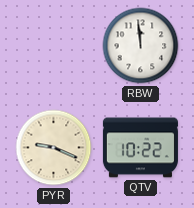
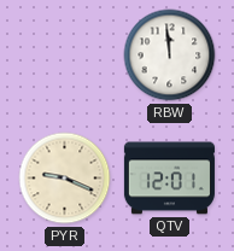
QTV: 10:22 -> 12:01 (169, 179)
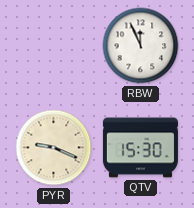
RBW: 11:59 -> 11:56 (141, 46)
QTV: 12:01 -> 15:30 (140, 148)
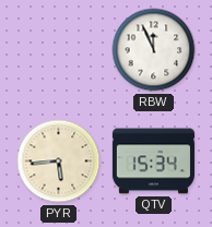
PYR: 9:19 -> 5:44 (59, 162)
QTV: 15:30 -> 15:34 (153, 162)
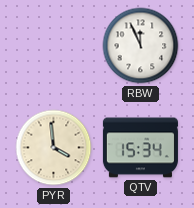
PYR: 5:44 -> 3:59 (54, 148)
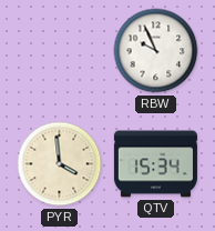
RBW: 11:56 -> 9:56 (156, 51)
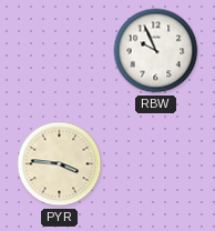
PYR: 3:59 -> 3:46 (60, 164)
QTV: 15:34 -> none (155, 164)
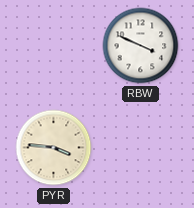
RBW: 9:56 -> 3:49 (141, 46)
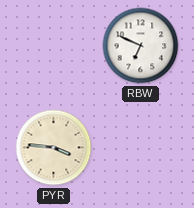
RBW: 3:49 -> 6:49 (141, 46)
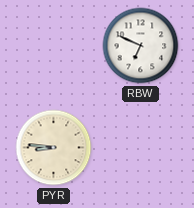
PYR: 3:46 -> 8:46 (54, 148)
